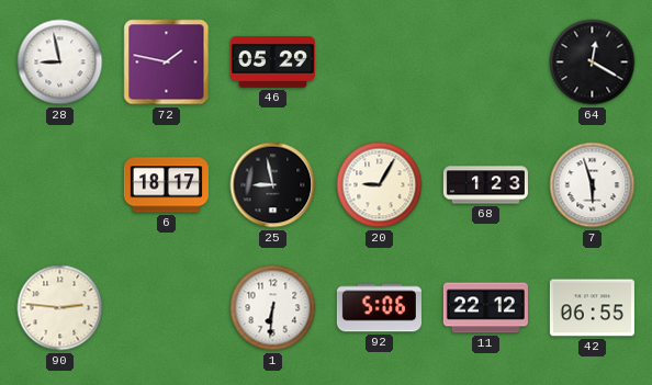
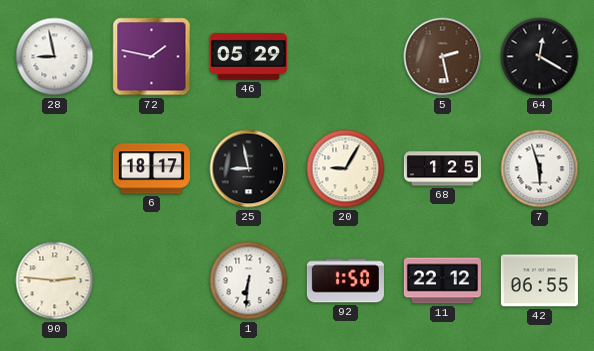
5: none -> 2:28 (443, 57)
68: 1:23 -> 1:25 (442, 169)
92: 5:06 -> 1:50 (345, 281)
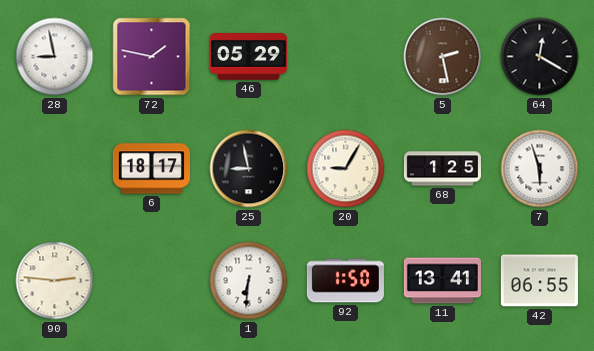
11: 22:12 -> 13:41 (442, 281)
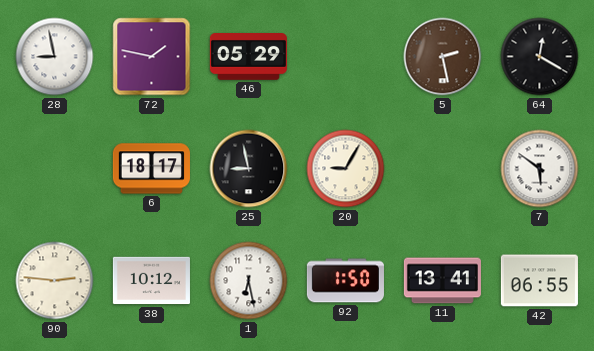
68: 1:25 -> none (442, 169)
7: 5:57 -> 5:51 (540, 169)
38: none -> 10:12 (151, 281)
1: 6:31 -> 6:28 (249, 281)
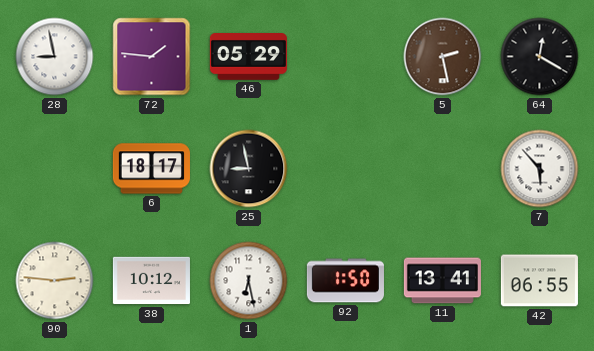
72: 1:47 -> 1:46 (152, 57)
20: 9:05 -> none (346, 169)
7: 5:51 -> 5:53 (540, 169)
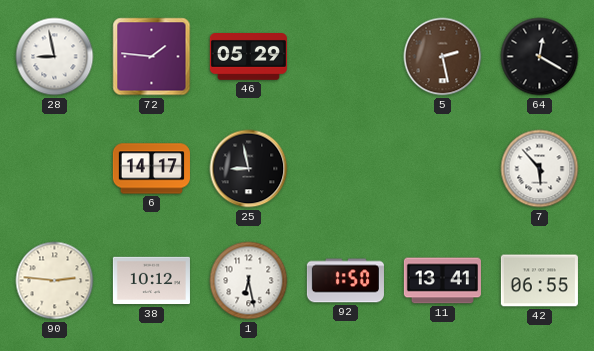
6: 18:17 -> 14:17 (151, 169)
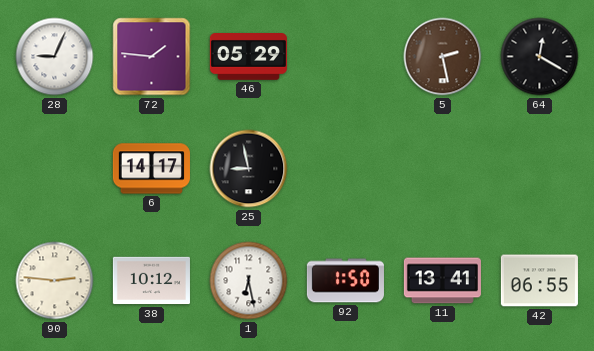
28: 8:58 -> 9:04 (55, 57)
7: 5:53 -> none (540, 169)
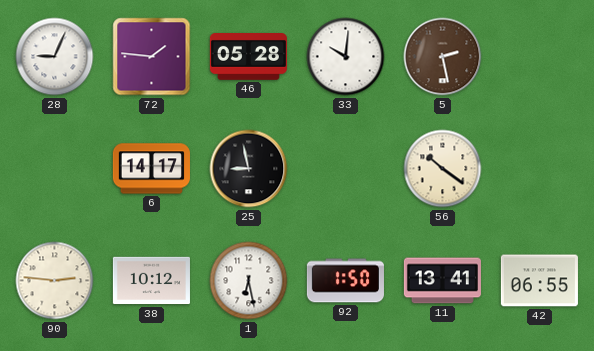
46: 05:29 -> 05:28 (248, 57)
33: none -> 10:01 (346, 57)
64: 12:20 -> none (540, 57)
56: none -> 10:21 (443, 169)
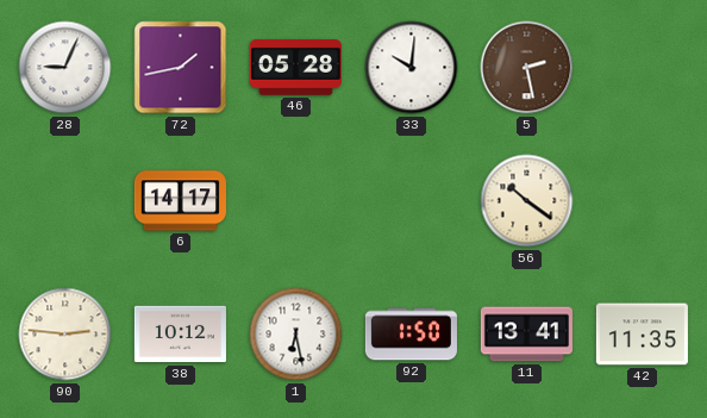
72: 1:46 -> 1:43 (181, 68)
25: 8:58 -> none (249, 169)
42: 06:55 -> 11:35 (642, 335)
